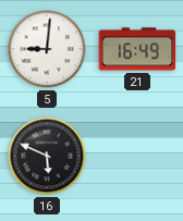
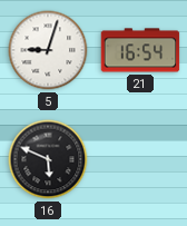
5: 9:01 -> 9:03 (48, 50)
21: 16:49 -> 16:54 (140, 50)
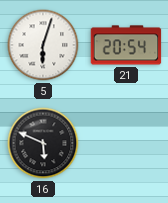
5: 9:03 -> 6:03 (43, 45)
21: 16:54 -> 20:54 (126, 45)
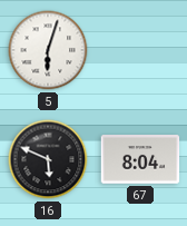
21: 20:54 -> none (126, 45)
67: none -> 8:04 (140, 159)
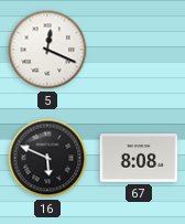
5: 6:03 -> 12:19 (47, 50)
67: 8:04 -> 8:08 (139, 158)
